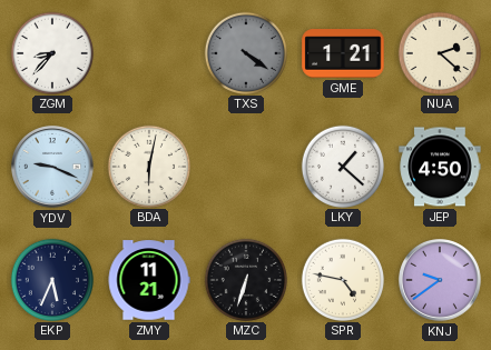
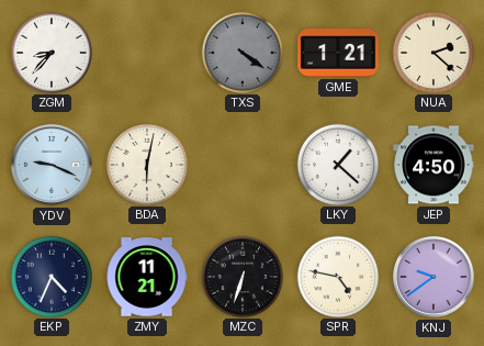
EKP: 5:34 -> 4:34 (50, 276)
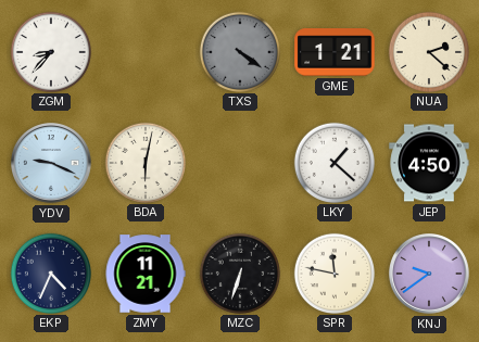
SPR: 4:47 -> 11:47 (333, 273)
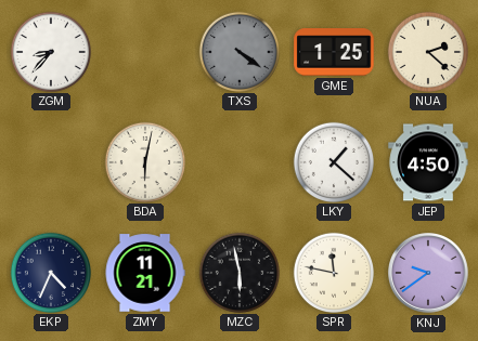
GME: 1:21 -> 1:25 (334, 52)
YDV: 9:19 -> none (52, 164)
MZC: 6:33 -> 5:58 (238, 272)
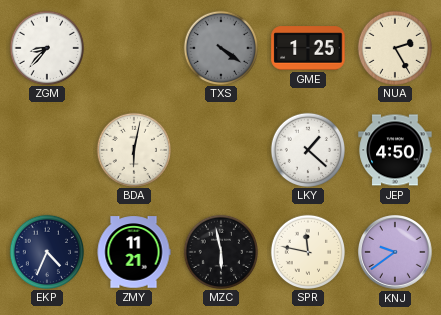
NUA: 2:22 -> 2:25 (394, 47)
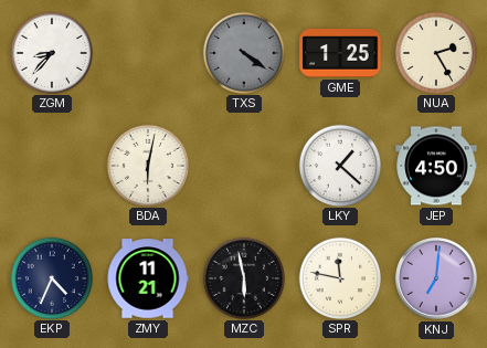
KNJ: 9:39 -> 7:01 (437, 280)
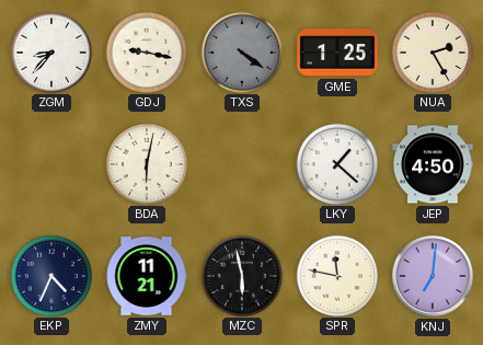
GDJ: none -> 9:17 (146, 51)
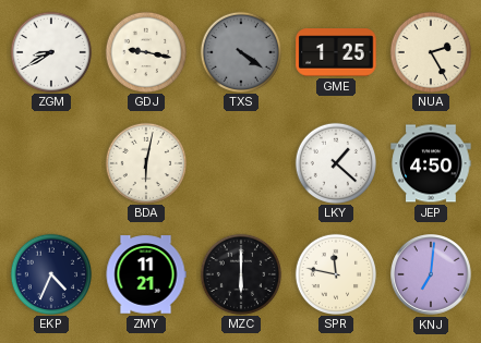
ZGM: 8:37 -> 8:40 (50, 51)
MZC: 5:58 -> 6:00 (240, 273)
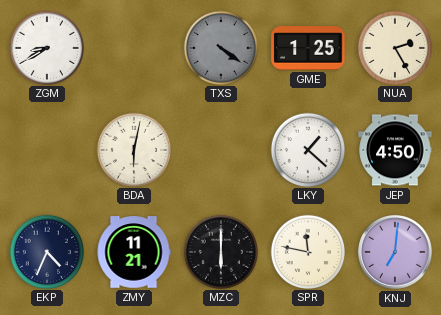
GDJ: 9:17 -> none (145, 51)
